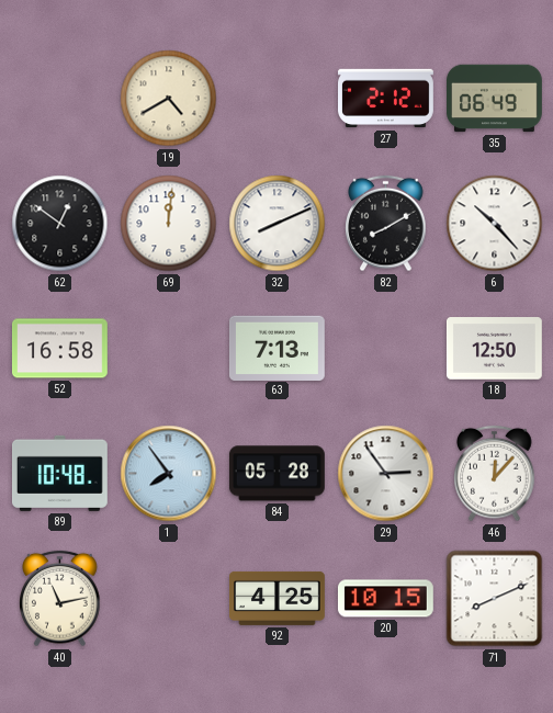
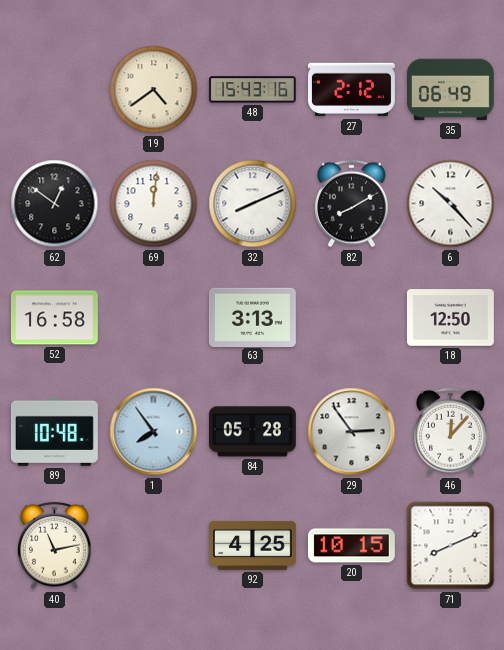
19: 4:40 -> 4:39 (154, 90)
48: none -> 15:43 (252, 90)
63: 7:13 -> 3:13 (252, 317)
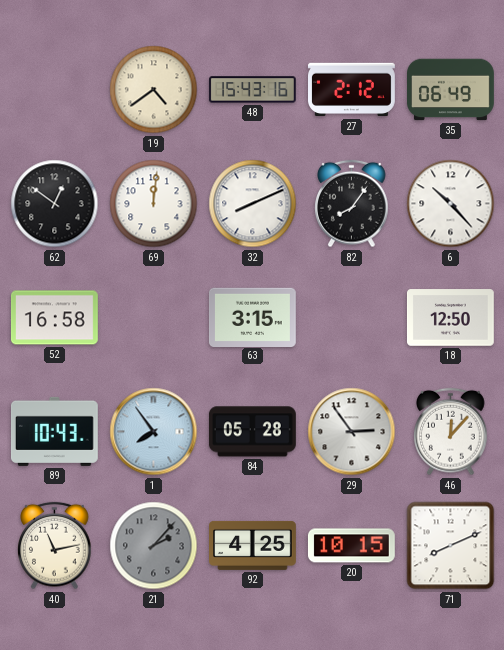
82: 8:10 -> 8:06 (352, 204)
63: 3:13 -> 3:15 (252, 317)
89: 10:48 -> 10:43 (54, 431)
21: none -> 2:07 (154, 546)
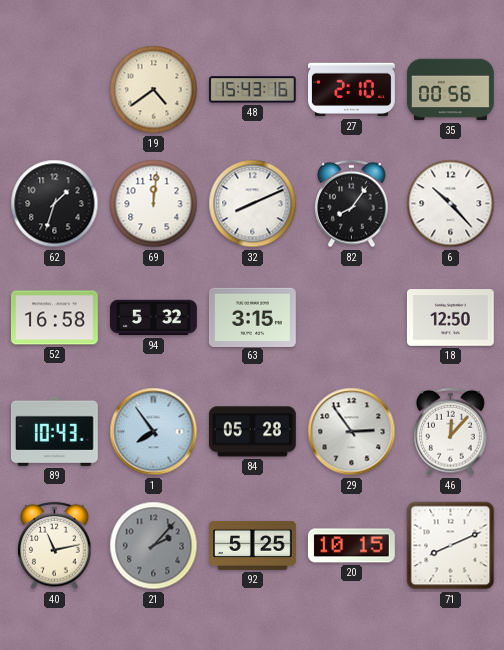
27: 2:12 -> 2:10 (352, 90)
35: 06:49 -> 00:56 (451, 90)
62: 12:51 -> 1:33 (55, 204)
94: none -> 5:32 (154, 318)
92: 4:25 -> 5:25 (253, 545)
